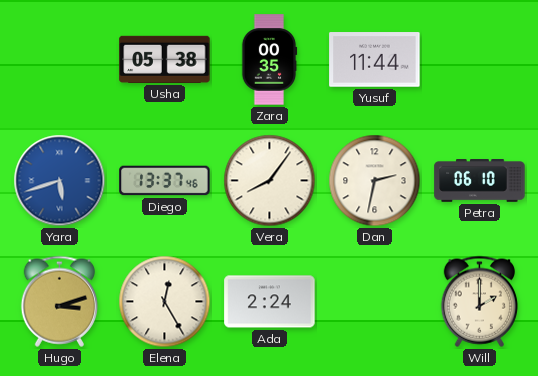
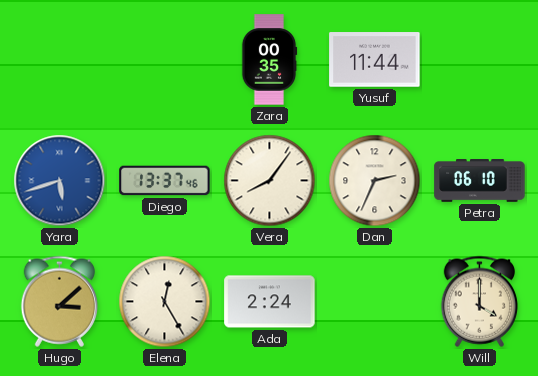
Usha: 05:38 -> none (165, 59)
Dan: 2:32 -> 2:34 (375, 181)
Hugo: 3:12 -> 3:08 (59, 301)
Will: 2:00 -> 4:00 (479, 301)
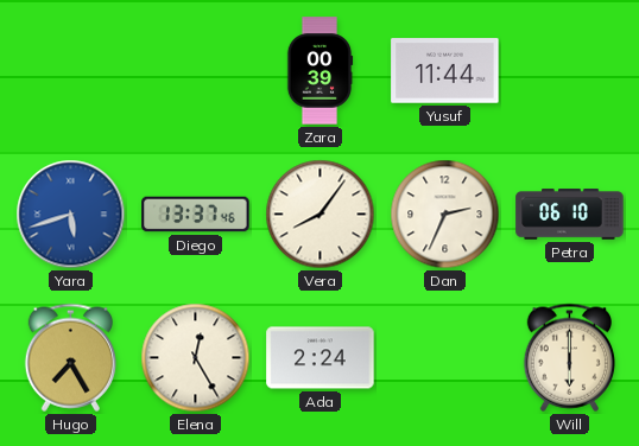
Zara: 00:35 -> 00:39 (319, 71)
Hugo: 3:08 -> 7:25 (70, 357)
Will: 4:00 -> 6:00 (569, 357)
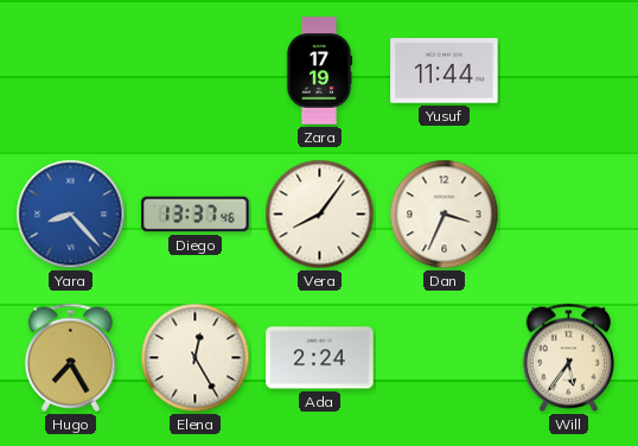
Zara: 00:39 -> 17:19 (319, 71)
Yara: 5:42 -> 8:23 (71, 215)
Dan: 2:34 -> 3:34 (445, 215)
Petra: 06:10 -> none (570, 215)
Will: 6:00 -> 5:36 (568, 357)
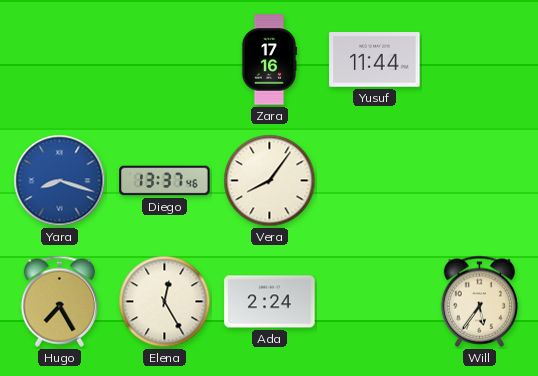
Zara: 17:19 -> 17:16 (269, 60)
Yara: 8:23 -> 8:18 (60, 181)
Dan: 3:34 -> none (445, 215)
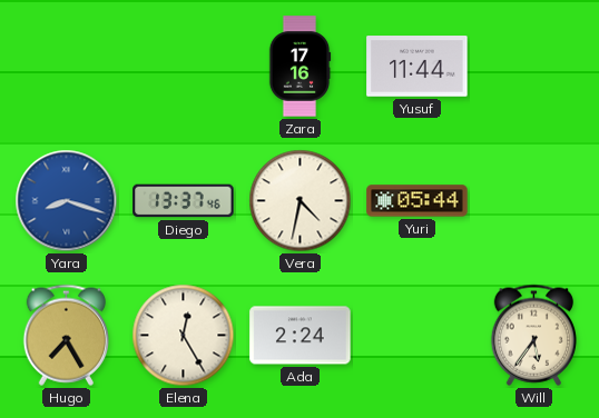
Vera: 8:06 -> 4:32 (301, 201)
Yuri: none -> 05:44 (418, 201)
